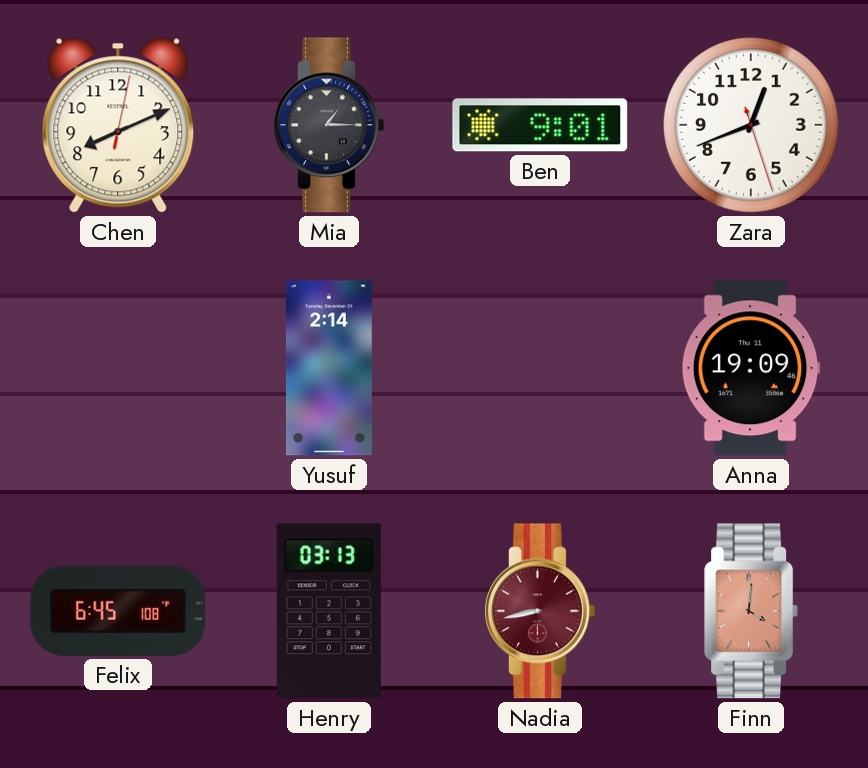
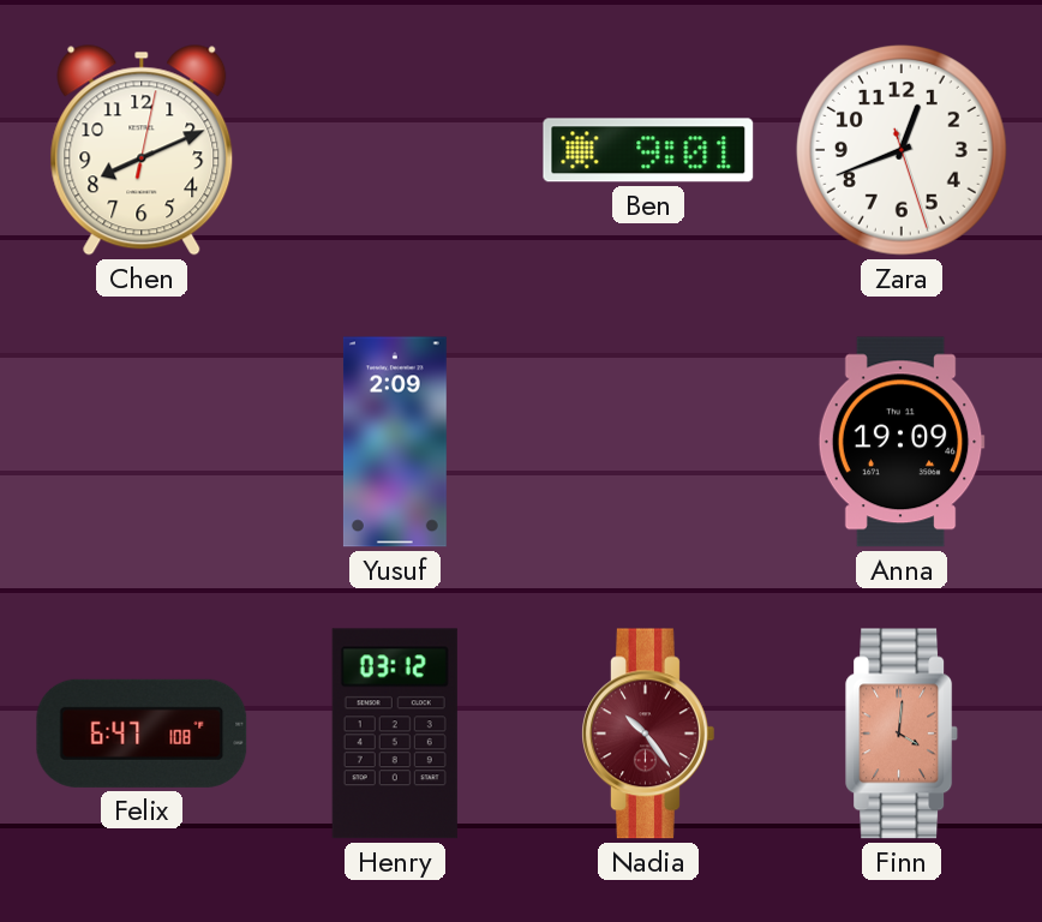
Mia: 1:15 -> none (329, 125)
Yusuf: 2:14 -> 2:09 (395, 442)
Felix: 6:45 -> 6:47 (142, 734)
Henry: 03:13 -> 03:12 (395, 734)
Nadia: 8:43 -> 10:24 (648, 734)
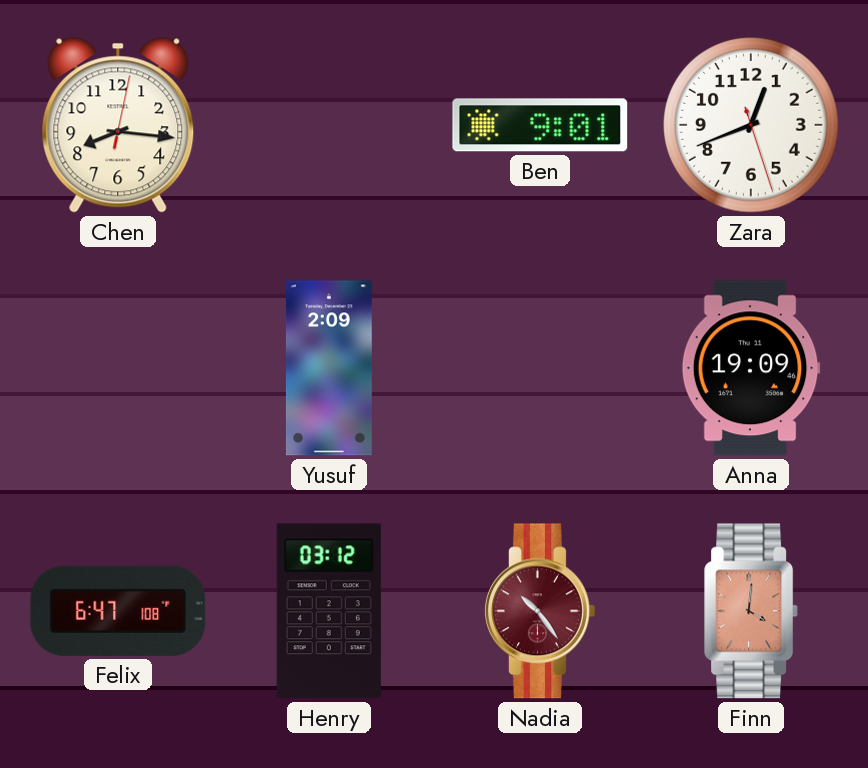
Chen: 8:11 -> 8:16 (118, 125)
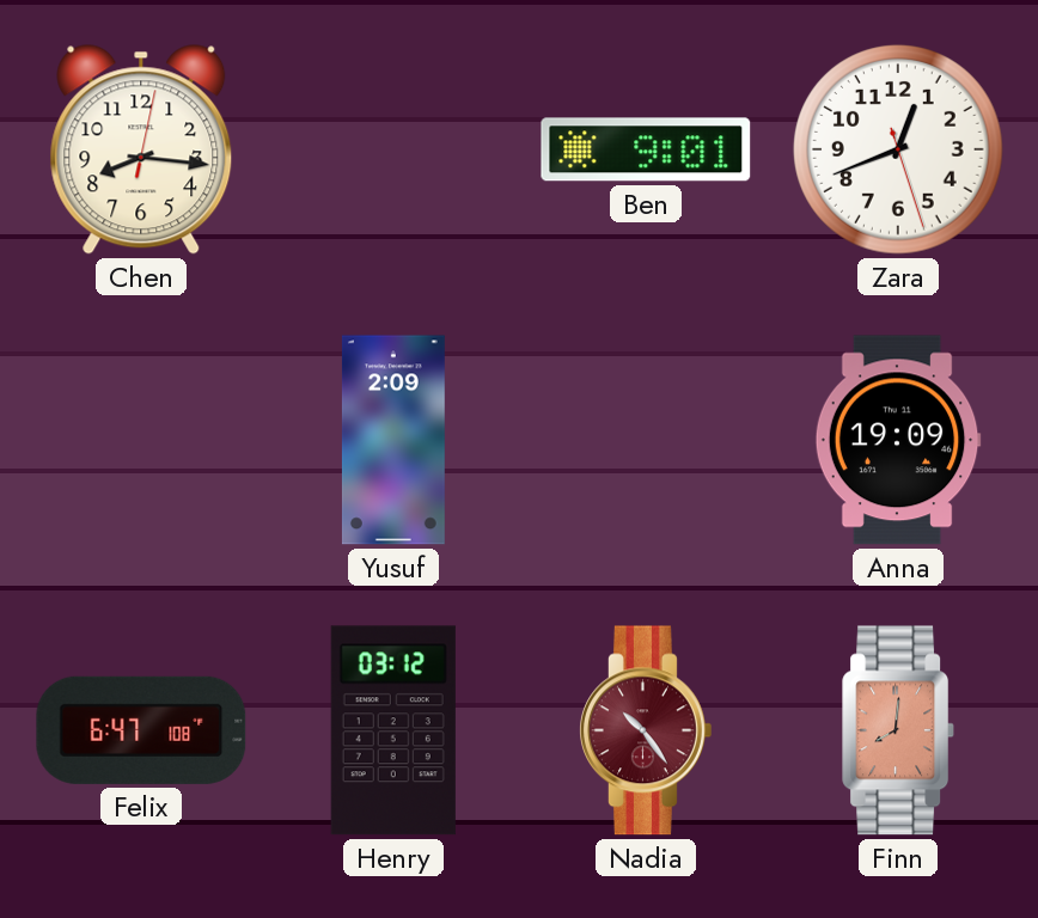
Finn: 4:01 -> 8:01 (899, 730)
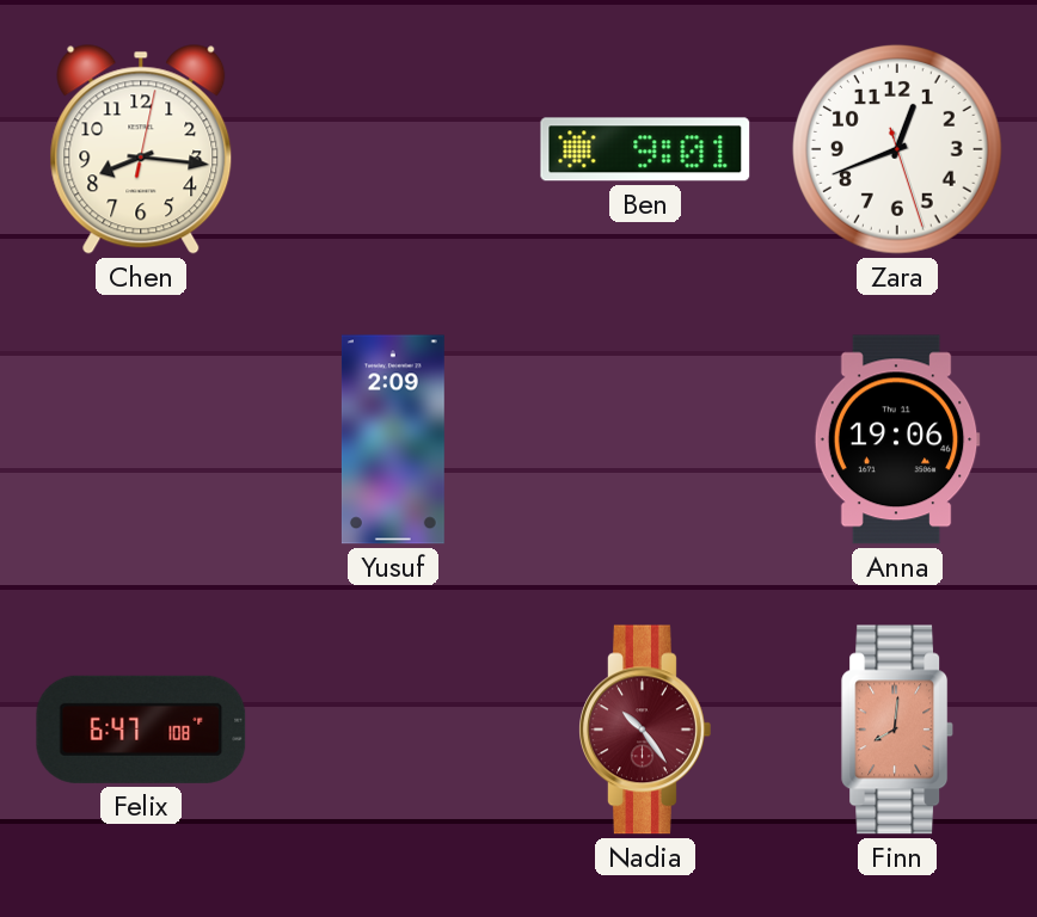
Anna: 19:09 -> 19:06 (897, 439)
Henry: 03:12 -> none (393, 730)
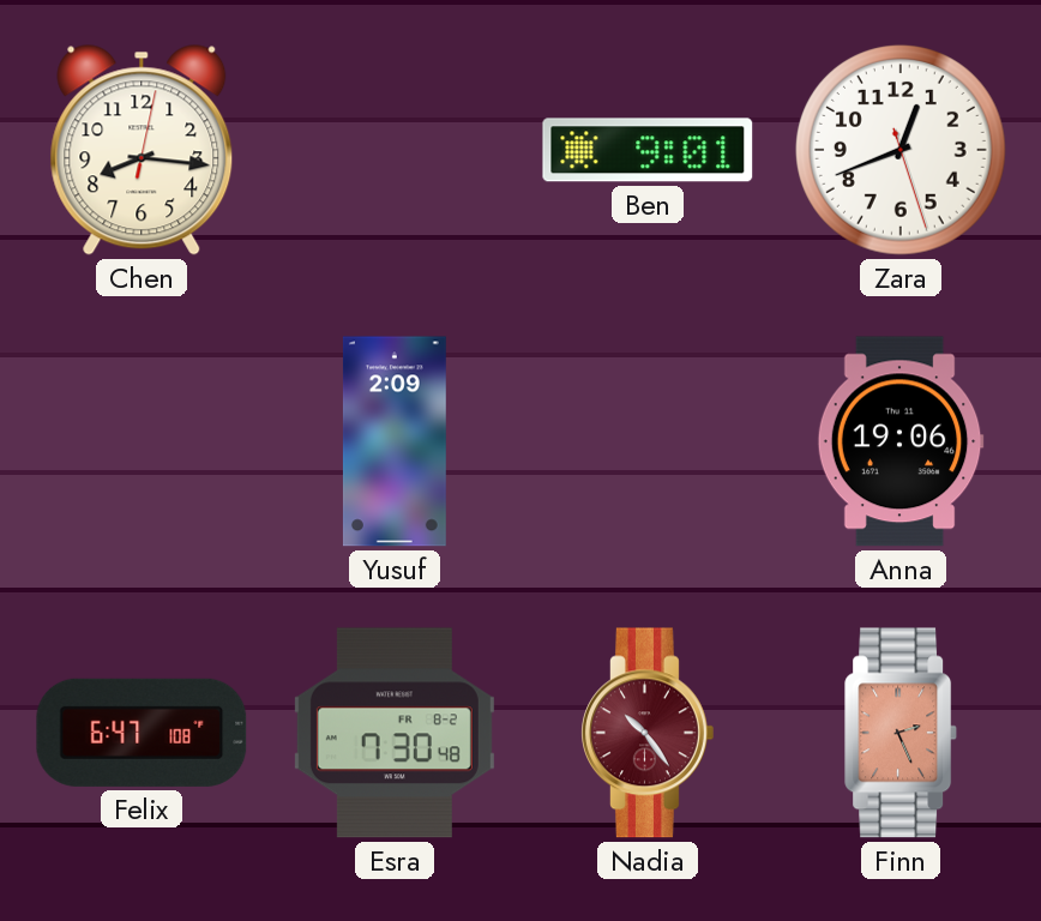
Esra: none -> 7:30 (395, 733)
Finn: 8:01 -> 2:26 (902, 733)
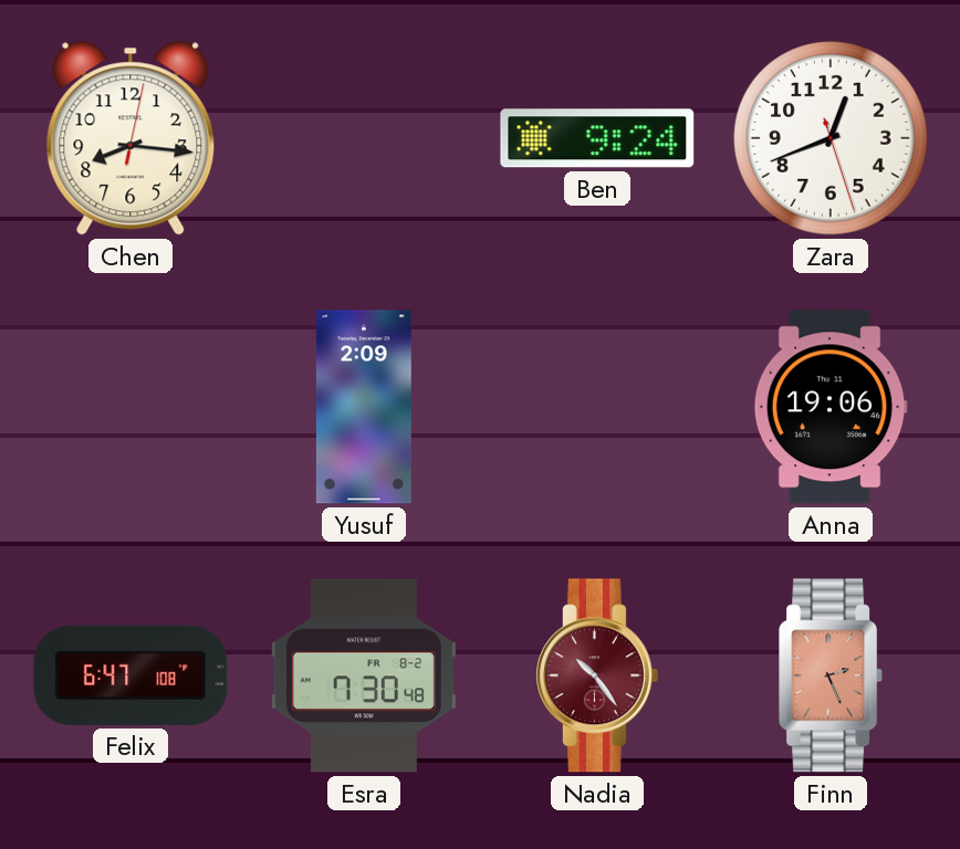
Ben: 9:01 -> 9:24 (597, 138)
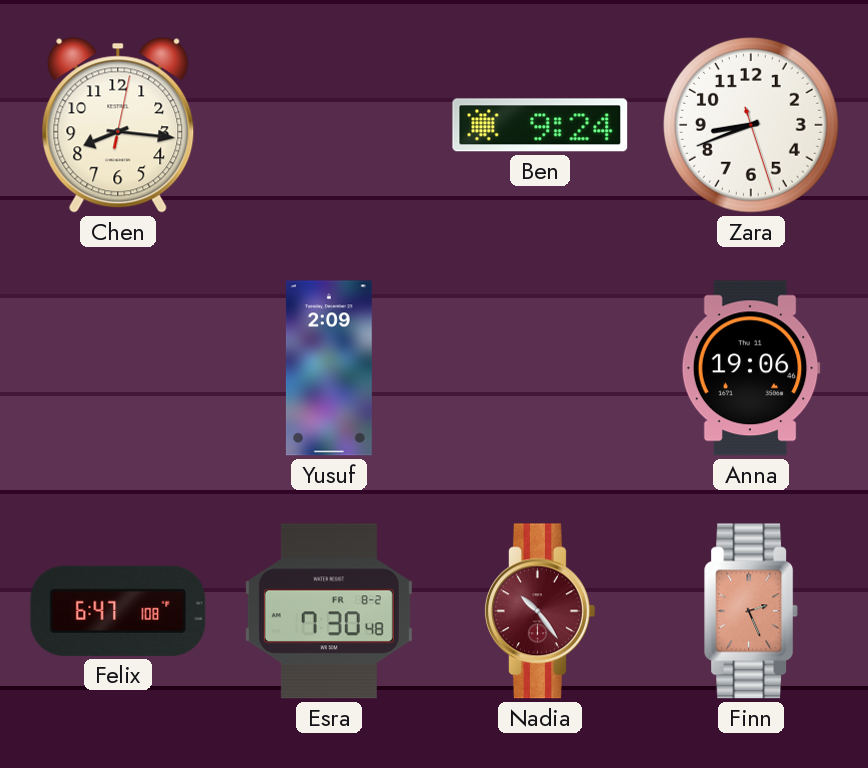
Zara: 12:41 -> 8:41 (751, 125)
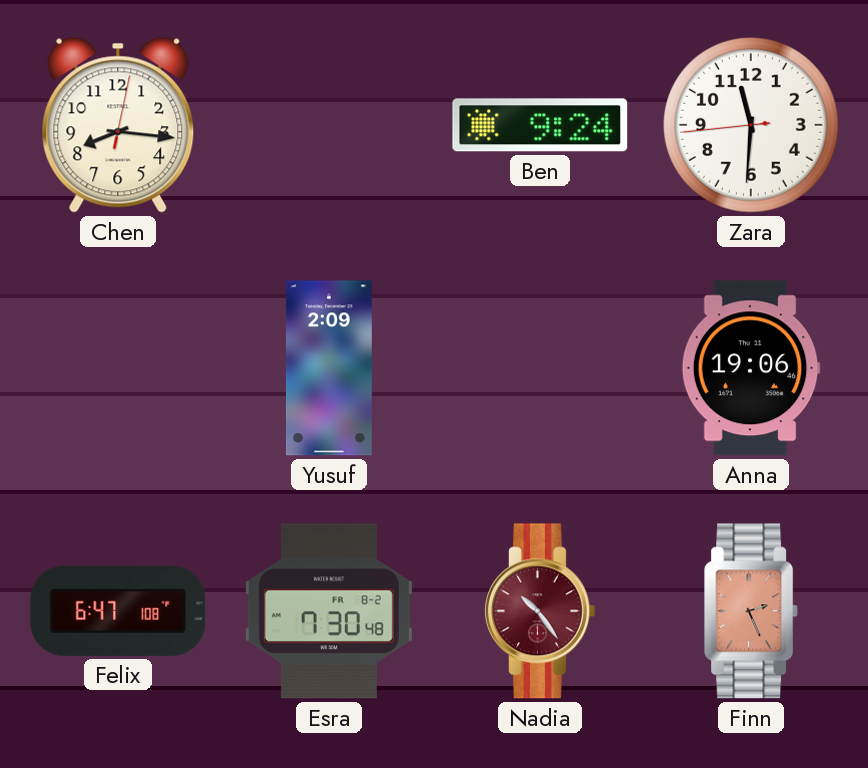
Zara: 8:41 -> 11:30 (751, 125)
